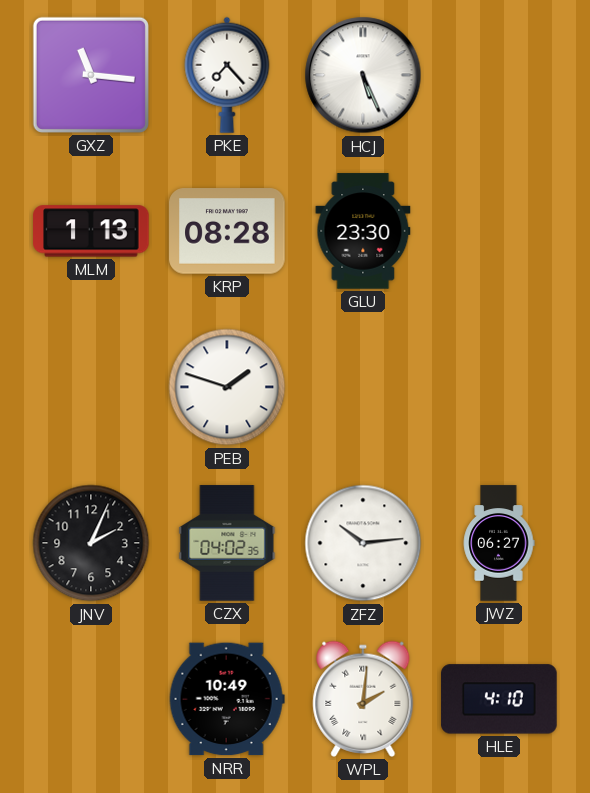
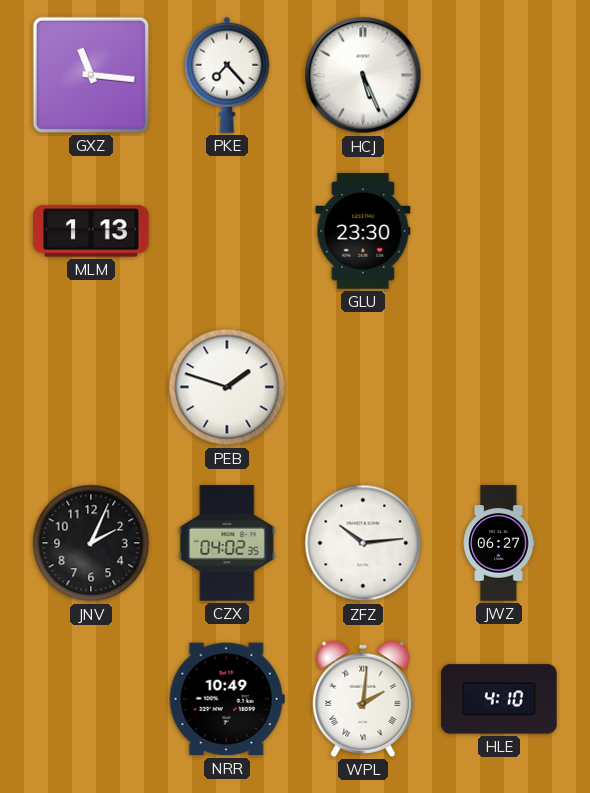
KRP: 08:28 -> none (227, 231)
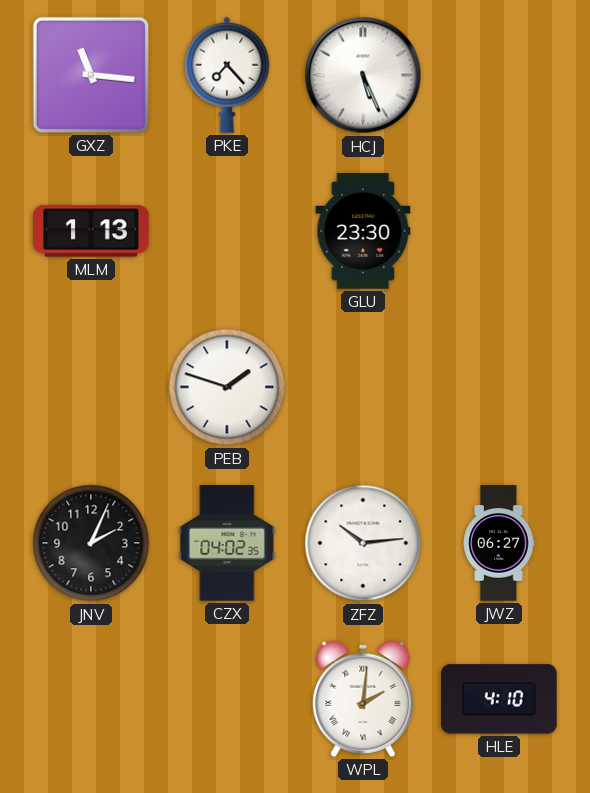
NRR: 10:49 -> none (227, 699)
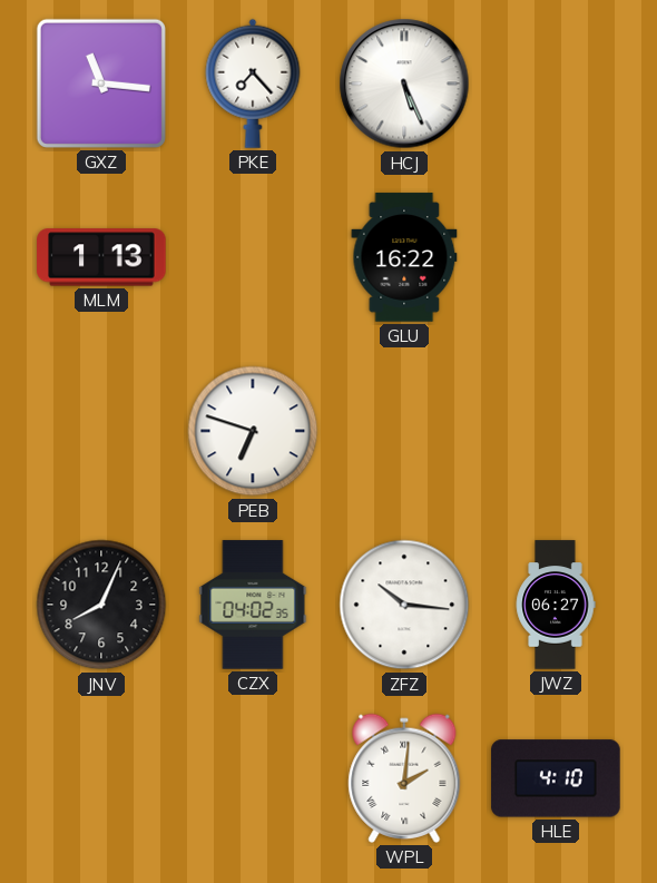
GLU: 23:30 -> 16:22 (404, 257)
PEB: 1:48 -> 6:48 (253, 431)
JNV: 2:04 -> 8:04 (101, 605)
ZFZ: 10:14 -> 10:16 (404, 605)
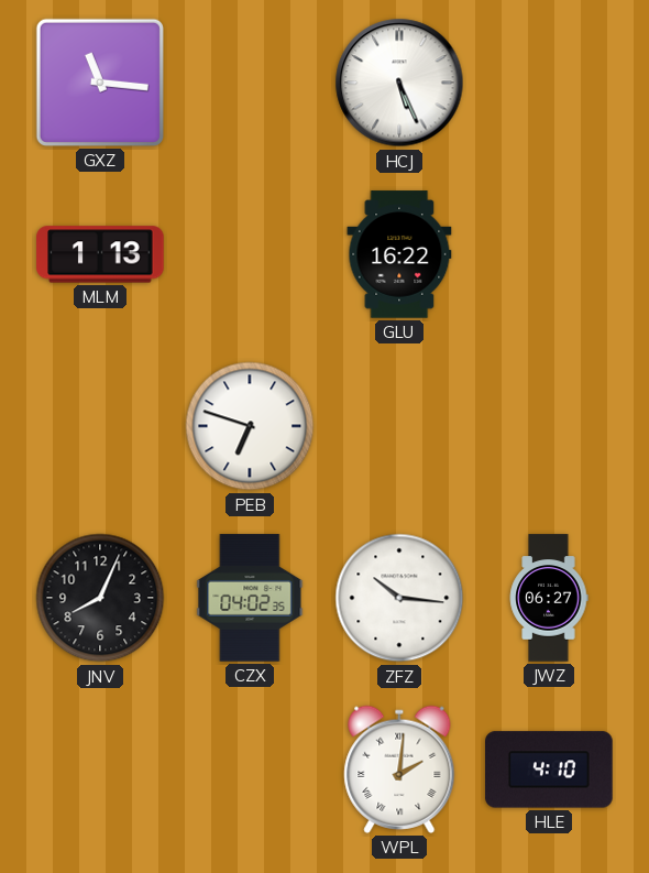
PKE: 7:23 -> none (253, 84)
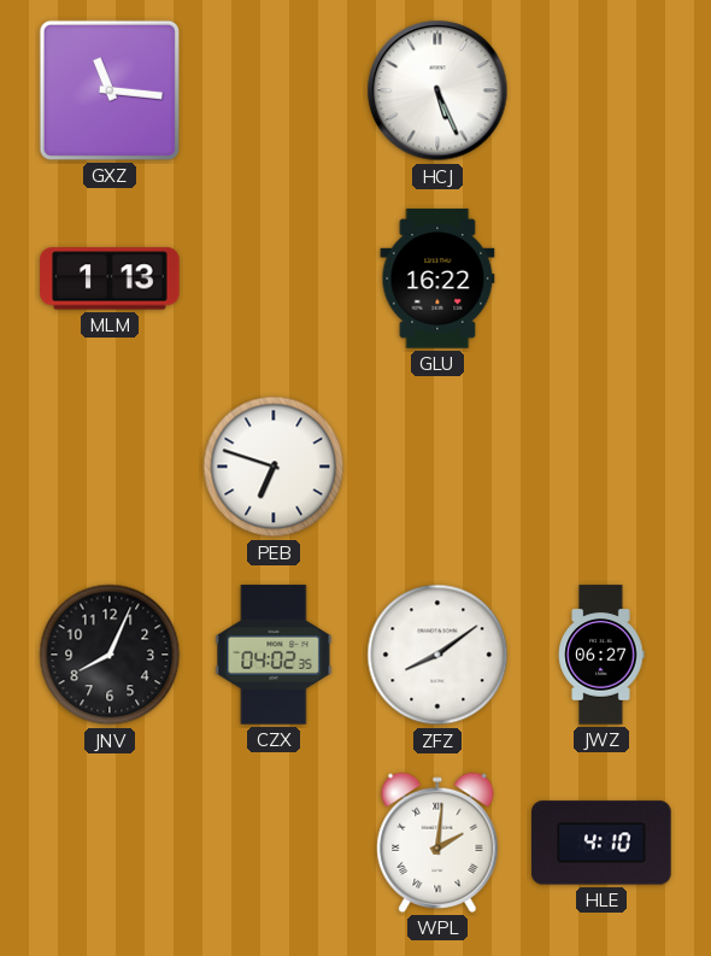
ZFZ: 10:16 -> 8:09 (437, 655)
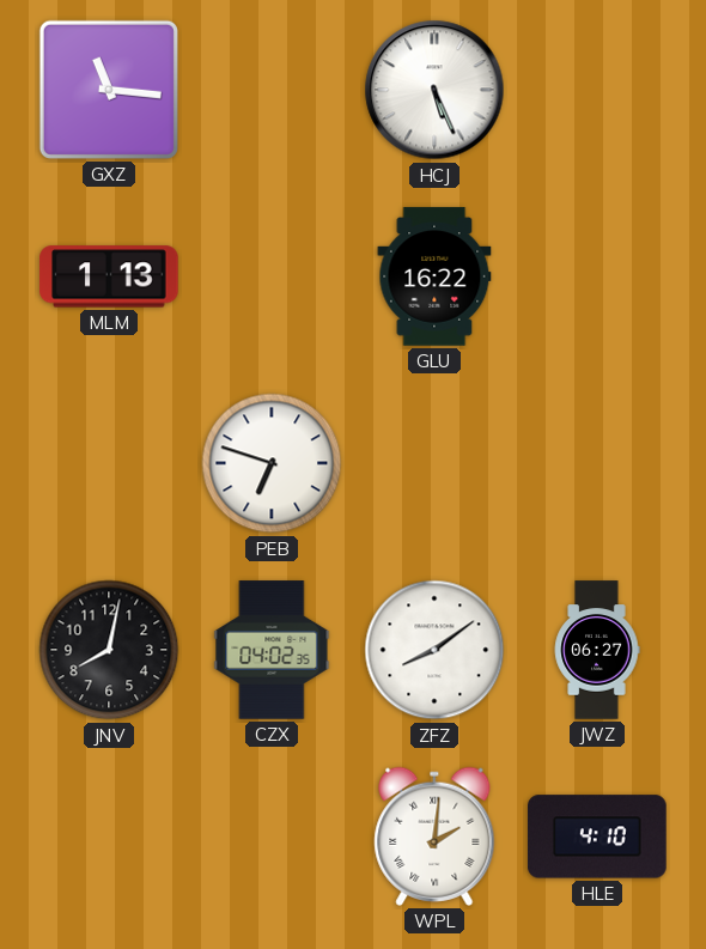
JNV: 8:04 -> 8:02 (109, 650)
